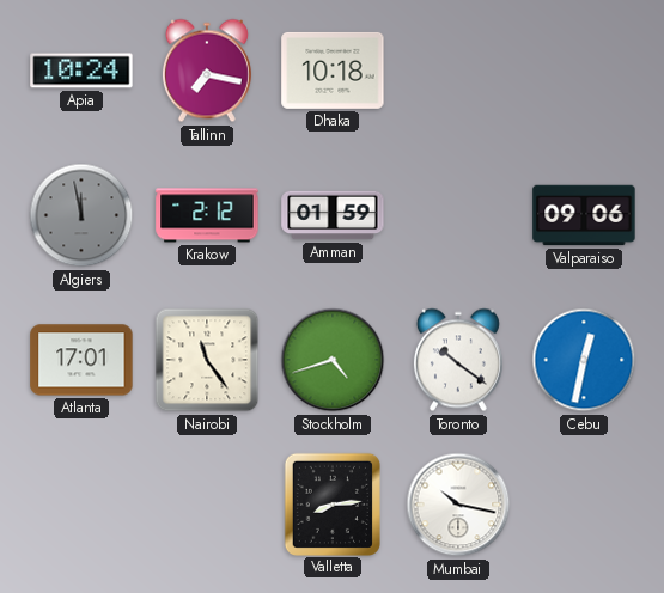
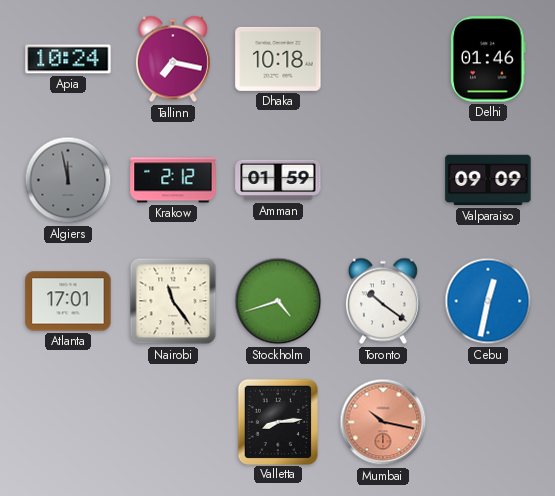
Delhi: none -> 01:46 (488, 59)
Valparaiso: 09:06 -> 09:09 (488, 180)
Mumbai dial: white -> salmon (383, 422)
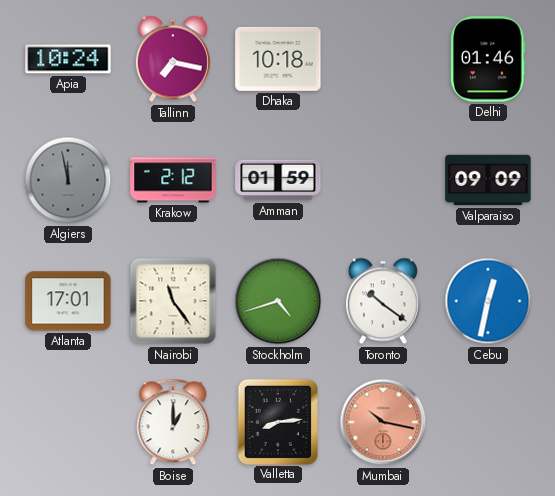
Boise: none -> 1:00 (173, 422)
